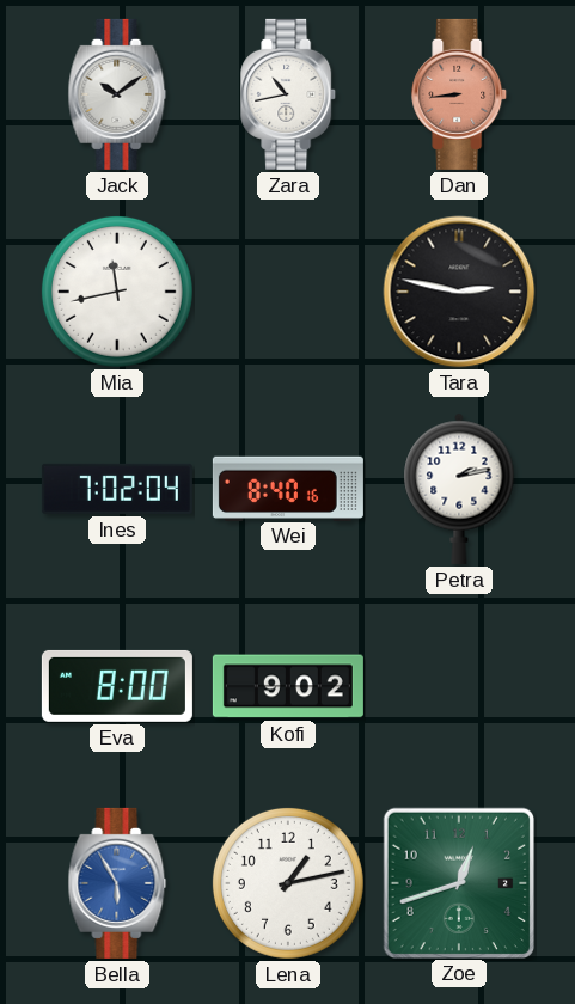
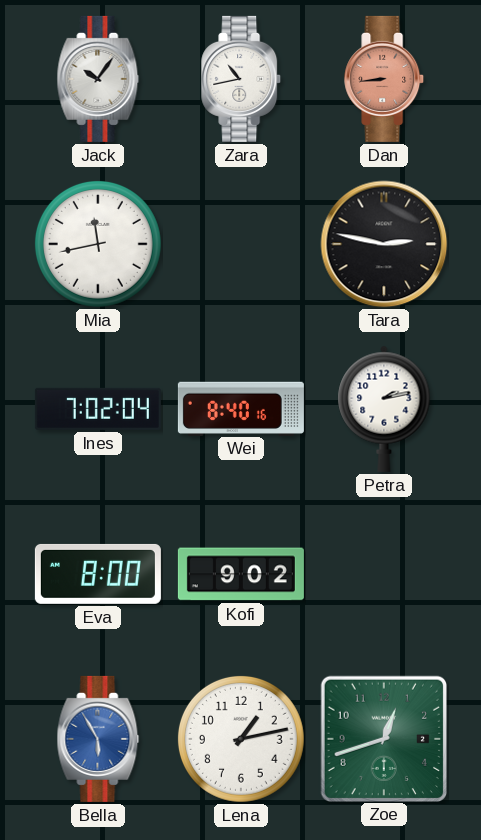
Jack: 10:09 -> 10:06 (98, 79)
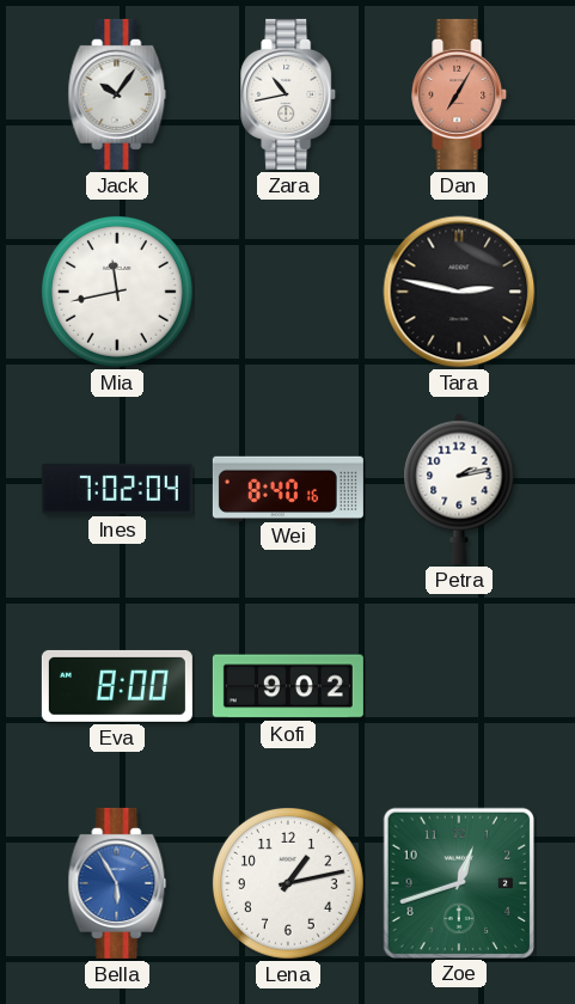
Dan: 8:44 -> 7:05 (460, 94)
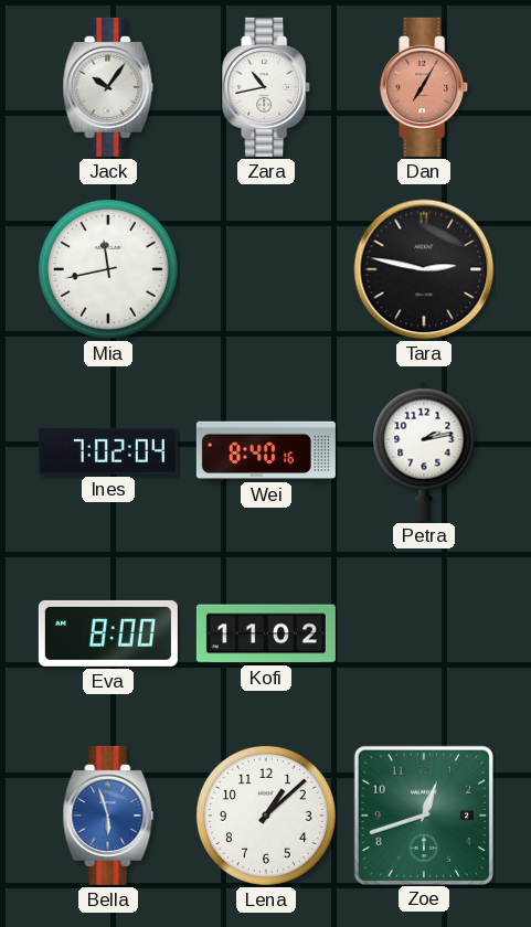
Kofi: 9:02 -> 11:02 (266, 633)
Bella: 5:55 -> 5:57 (108, 816)
Lena: 1:13 -> 1:08 (266, 816)
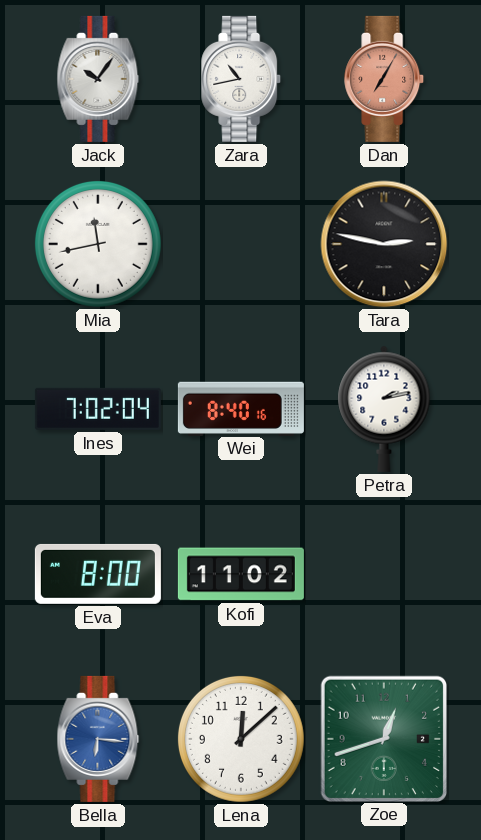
Bella: 5:57 -> 6:16 (98, 739)
Lena: 1:08 -> 12:08 (241, 739)
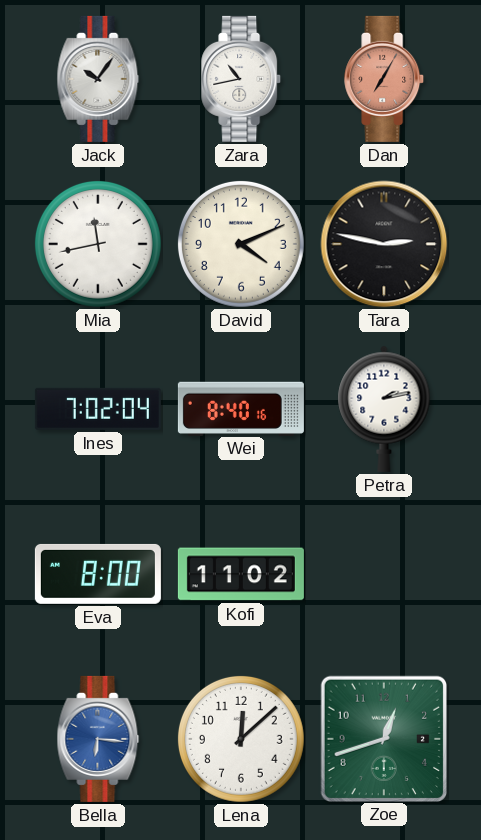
David: none -> 4:11 (241, 244)
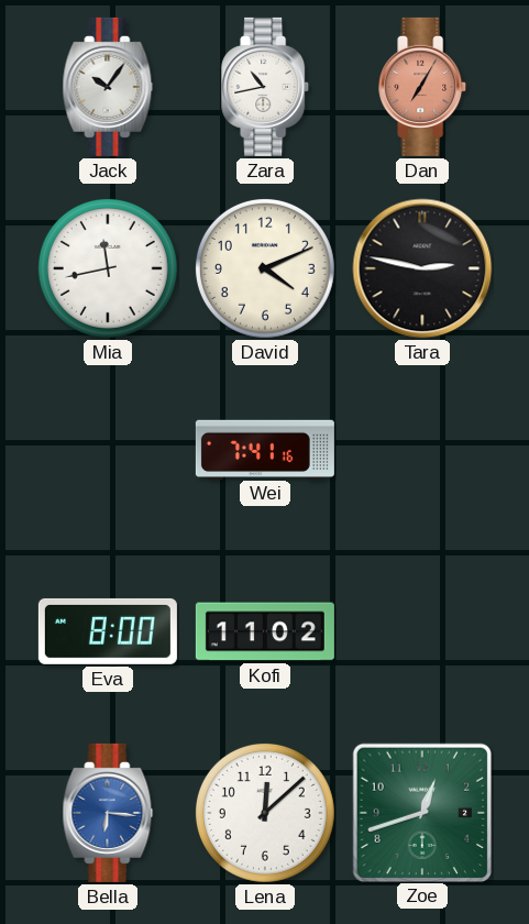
Ines: 7:02 -> none (98, 409)
Wei: 8:40 -> 7:41 (265, 449)
Petra: 2:13 -> none (384, 409)
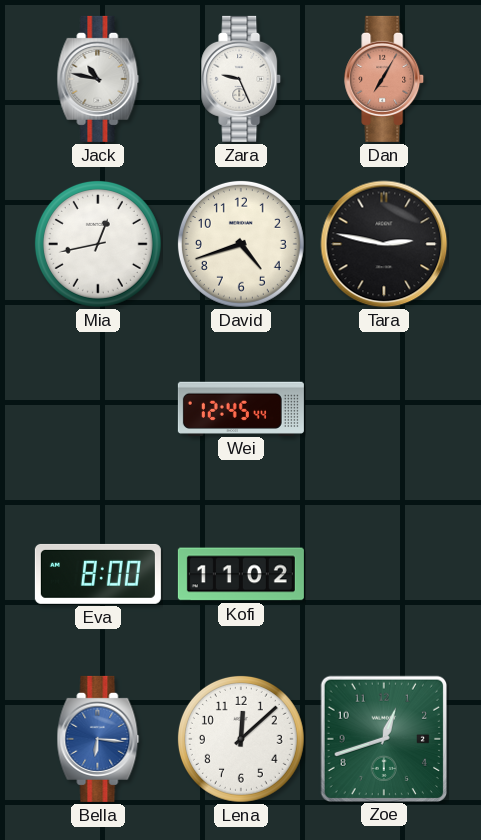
Jack: 10:06 -> 10:47 (98, 79)
Zara: 10:43 -> 9:26 (242, 79)
Mia: 11:43 -> 12:43 (98, 244)
David: 4:11 -> 4:42 (241, 244)
Wei: 7:41 -> 12:45 (241, 408)
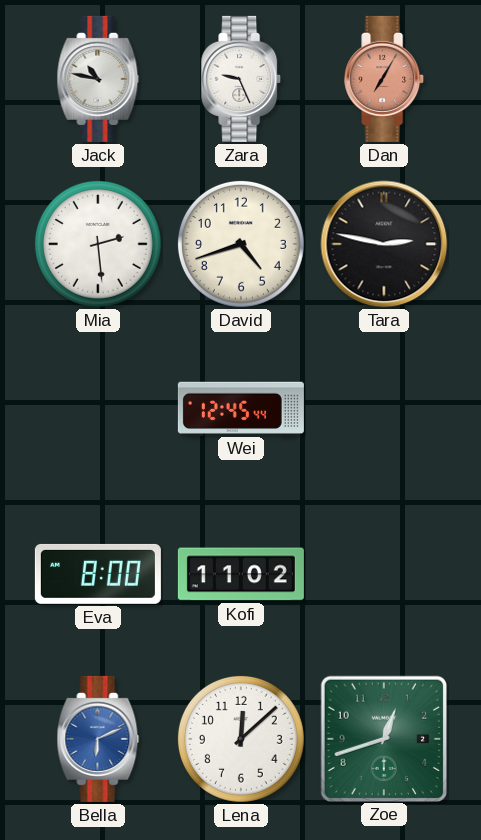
Mia: 12:43 -> 2:29 (98, 244)
Bella: 6:16 -> 6:11 (98, 739)
